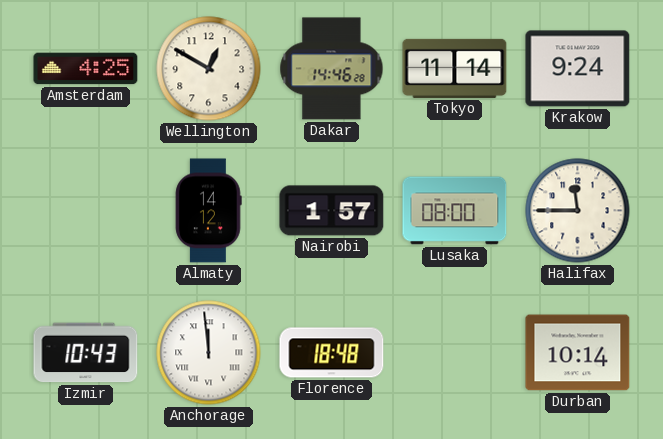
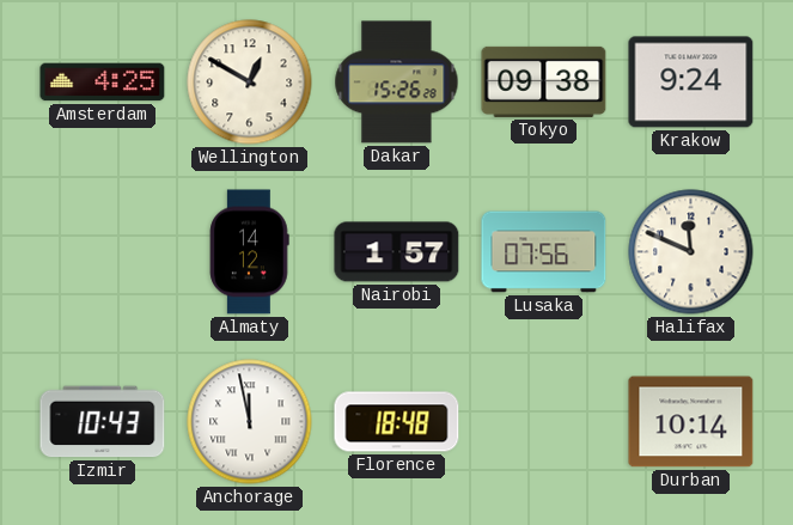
Dakar: 14:46 -> 15:26 (397, 83)
Tokyo: 11:14 -> 09:38 (544, 81)
Lusaka: 08:00 -> 07:56 (544, 252)
Halifax: 11:45 -> 11:49 (691, 252)
Anchorage: 11:59 -> 11:58 (250, 422)
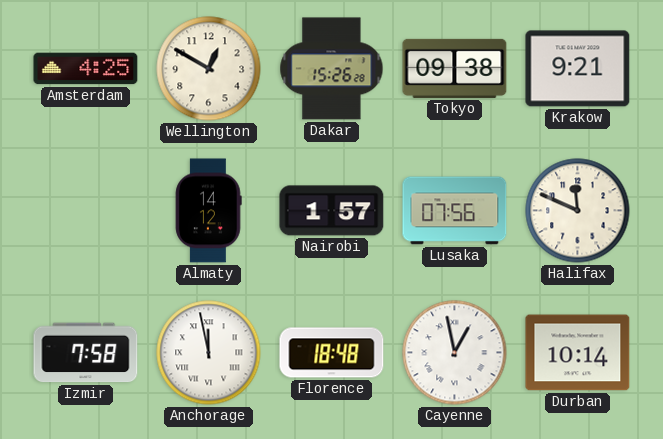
Krakow: 9:24 -> 9:21 (578, 69)
Izmir: 10:43 -> 7:58 (86, 353)
Cayenne: none -> 12:58 (455, 353)
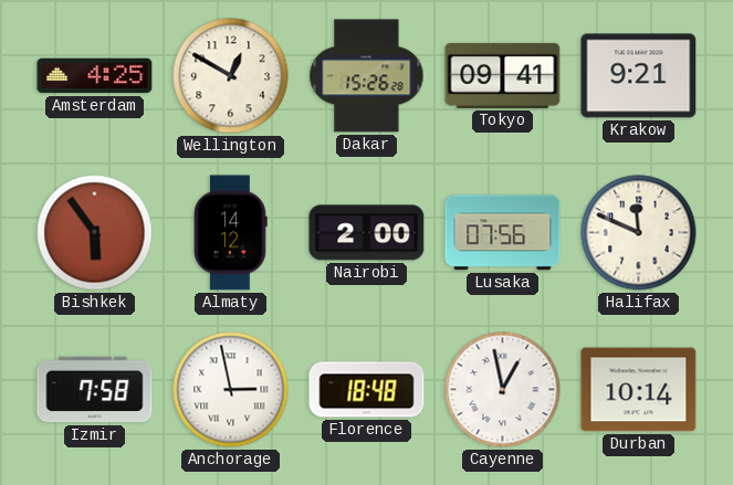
Tokyo: 09:38 -> 09:41 (503, 75)
Bishkek: none -> 5:54 (95, 233)
Nairobi: 1:57 -> 2:00 (367, 233)
Anchorage: 11:58 -> 2:58 (231, 390)
